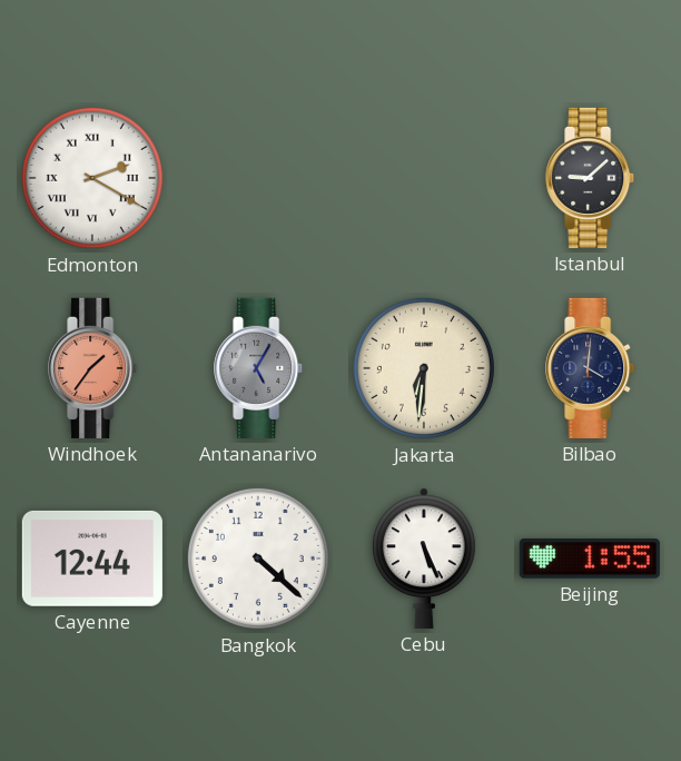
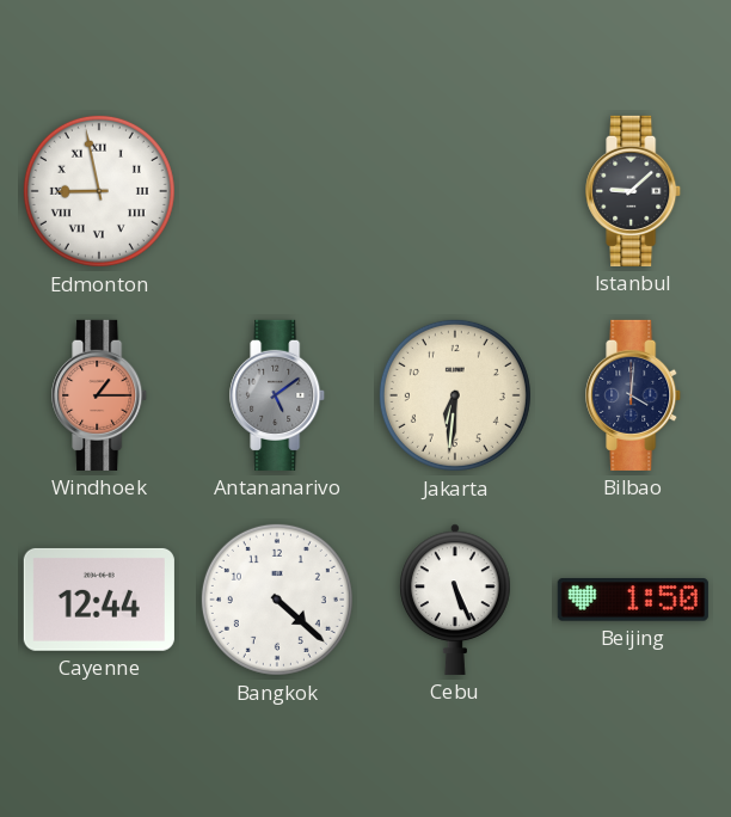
Edmonton: 2:20 -> 8:58 (99, 191)
Windhoek: 1:36 -> 1:15 (100, 395)
Antananarivo: 5:05 -> 5:09 (278, 395)
Beijing: 1:55 -> 1:50 (633, 600)
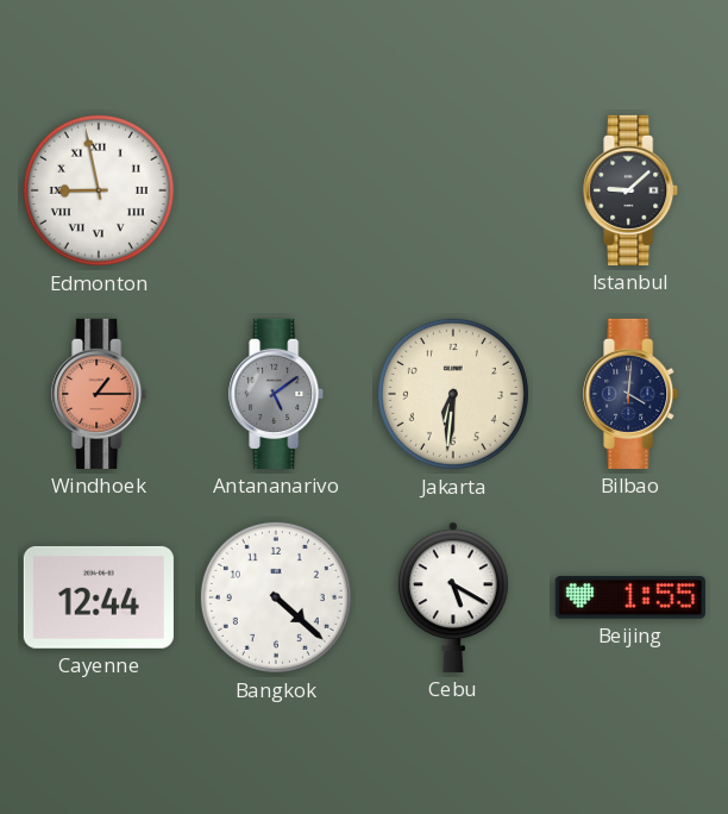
Cebu: 5:26 -> 5:20 (453, 597)
Beijing: 1:50 -> 1:55 (630, 597)
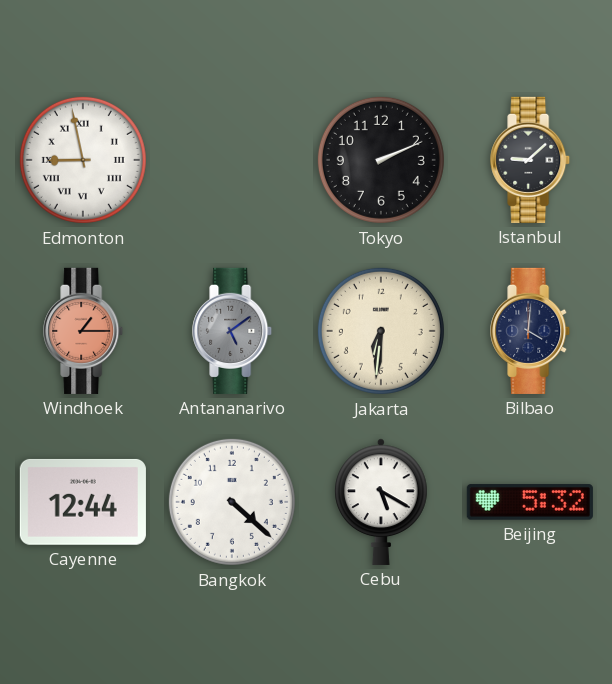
Tokyo: none -> 2:11 (381, 160)
Beijing: 1:55 -> 5:32 (530, 502)
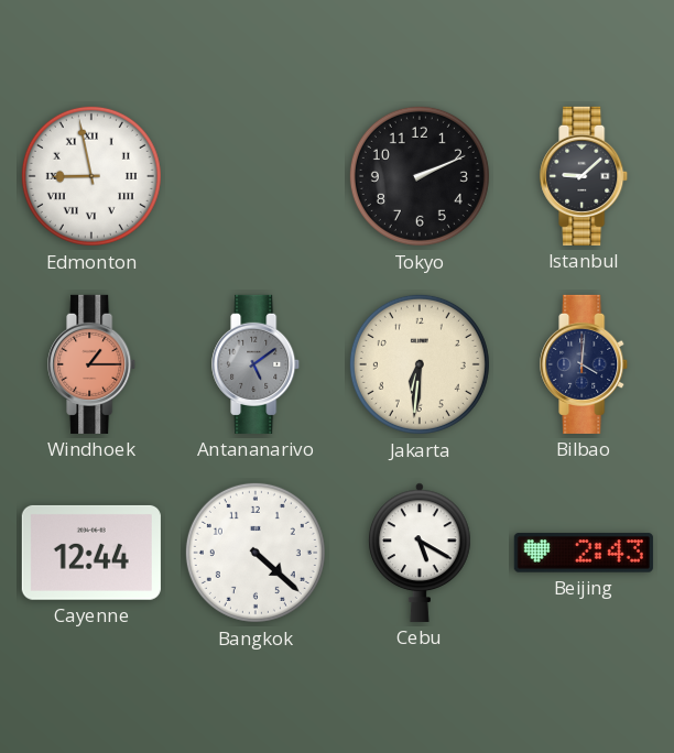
Beijing: 5:32 -> 2:43 (584, 553)
